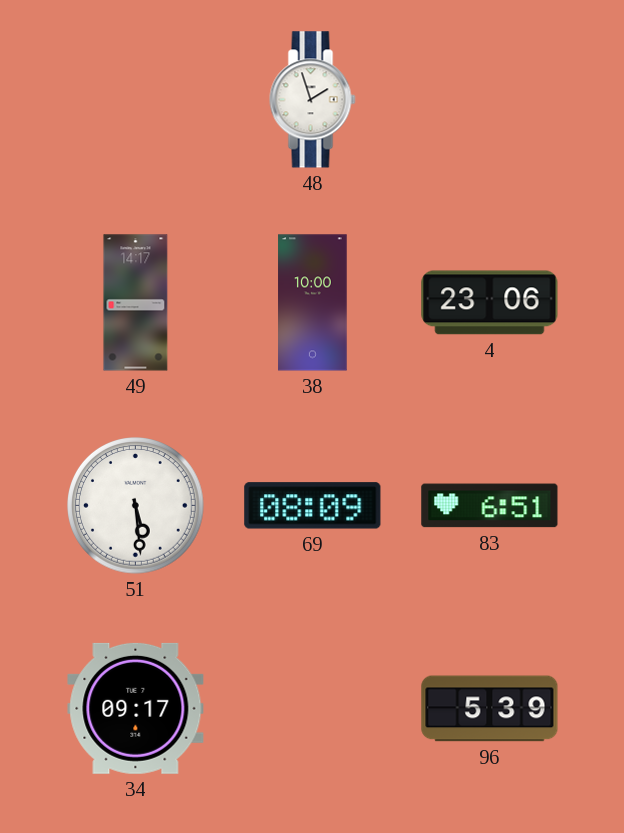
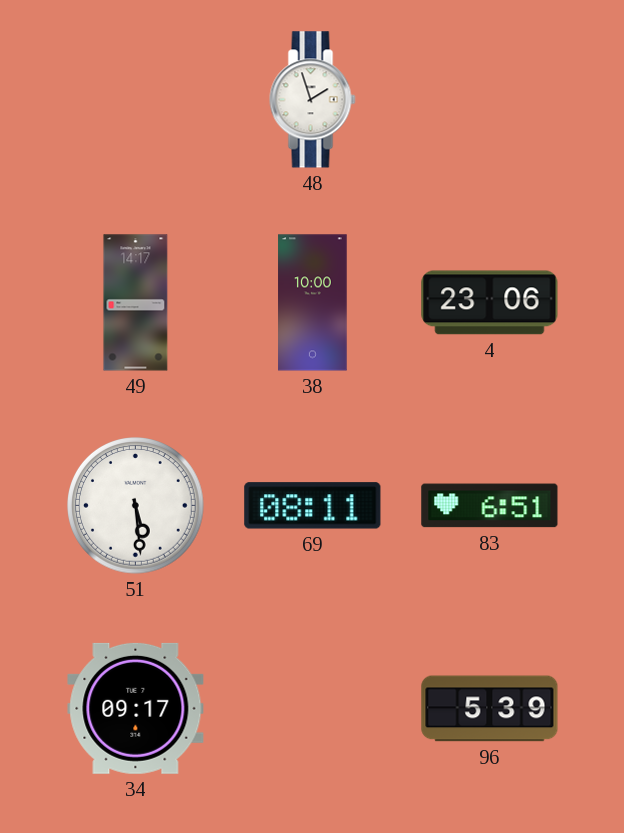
69: 08:09 -> 08:11 (313, 506)
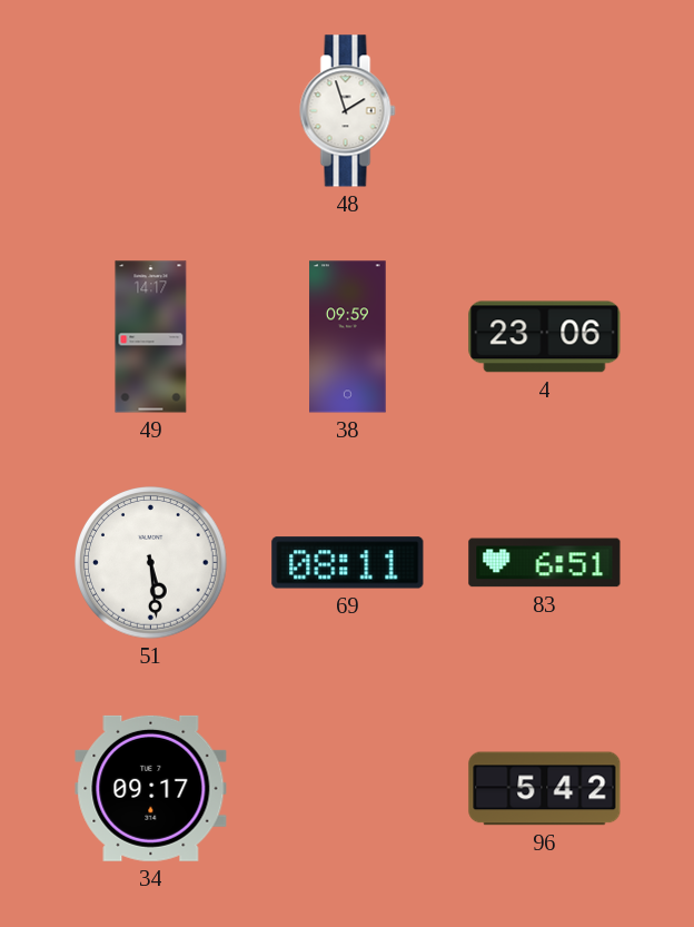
38: 10:00 -> 09:59 (348, 337)
96: 5:39 -> 5:42 (545, 789)
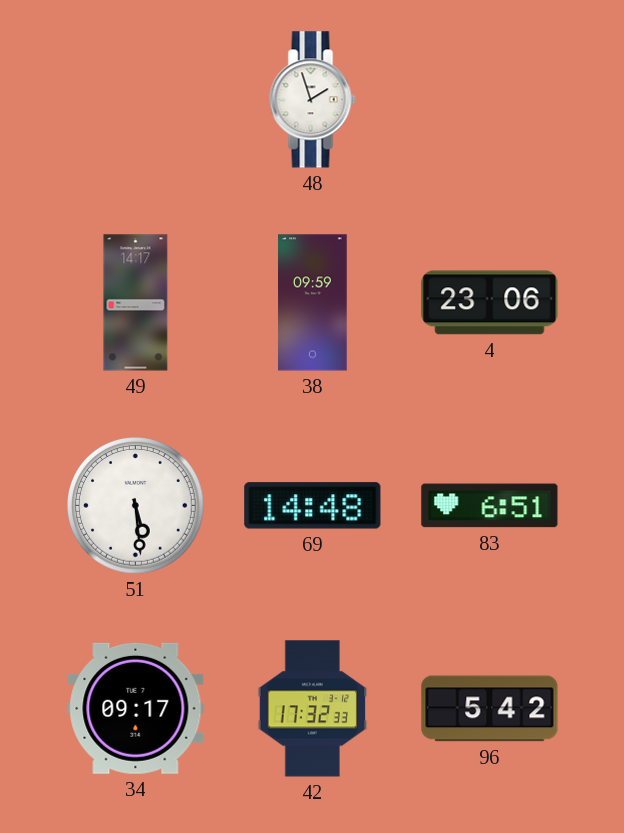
69: 08:11 -> 14:48 (313, 506)
42: none -> 17:32 (313, 709)
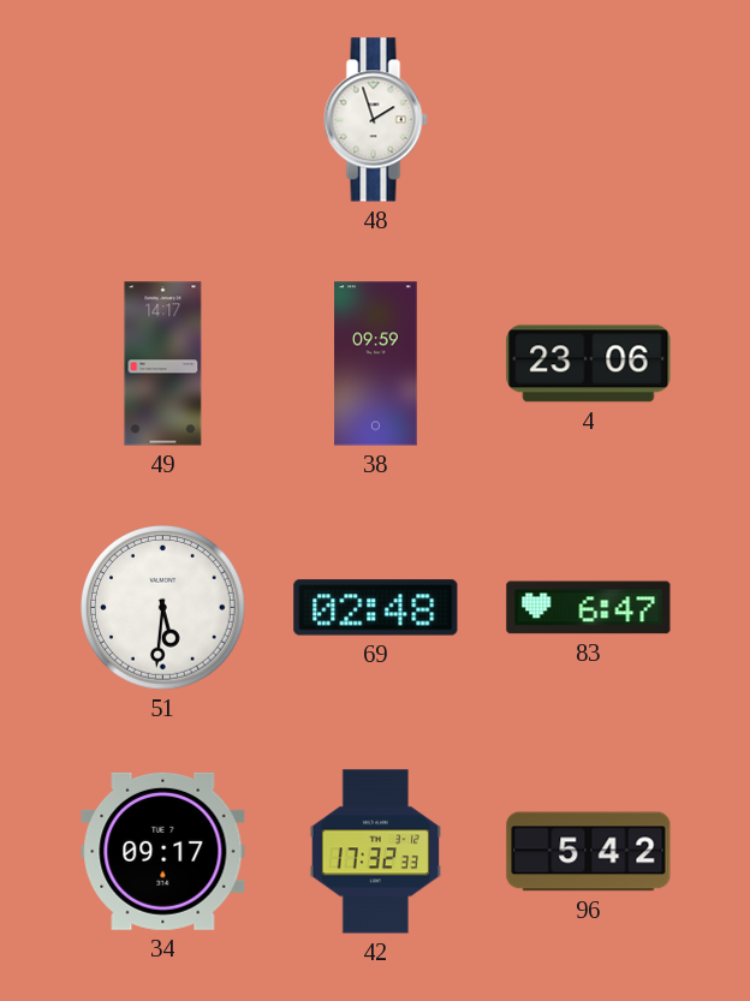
51: 5:29 -> 5:31 (163, 608)
69: 14:48 -> 02:48 (376, 608)
83: 6:51 -> 6:47 (589, 608)
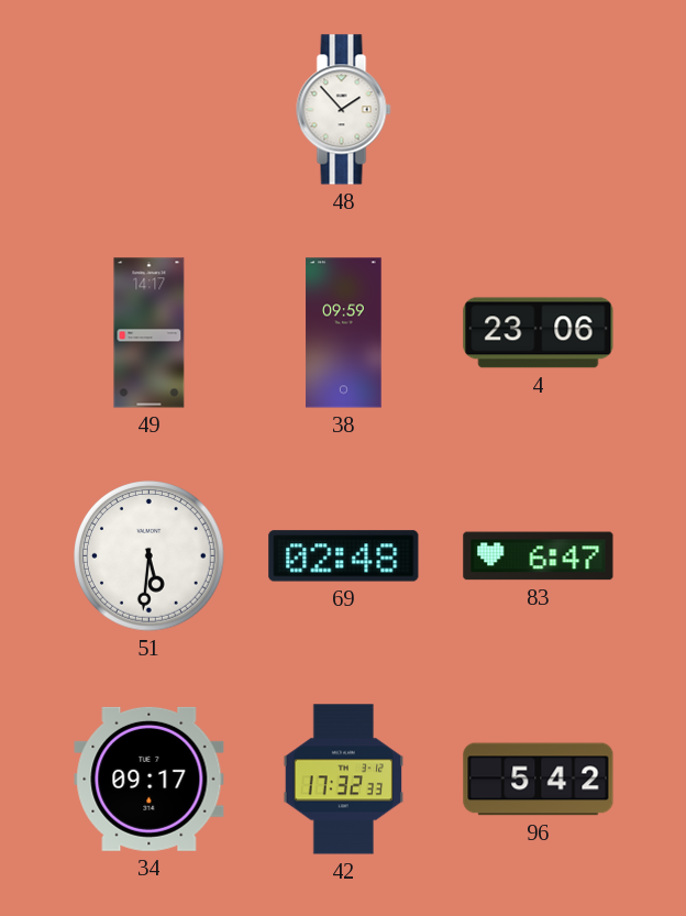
48: 1:57 -> 1:53 (344, 110)
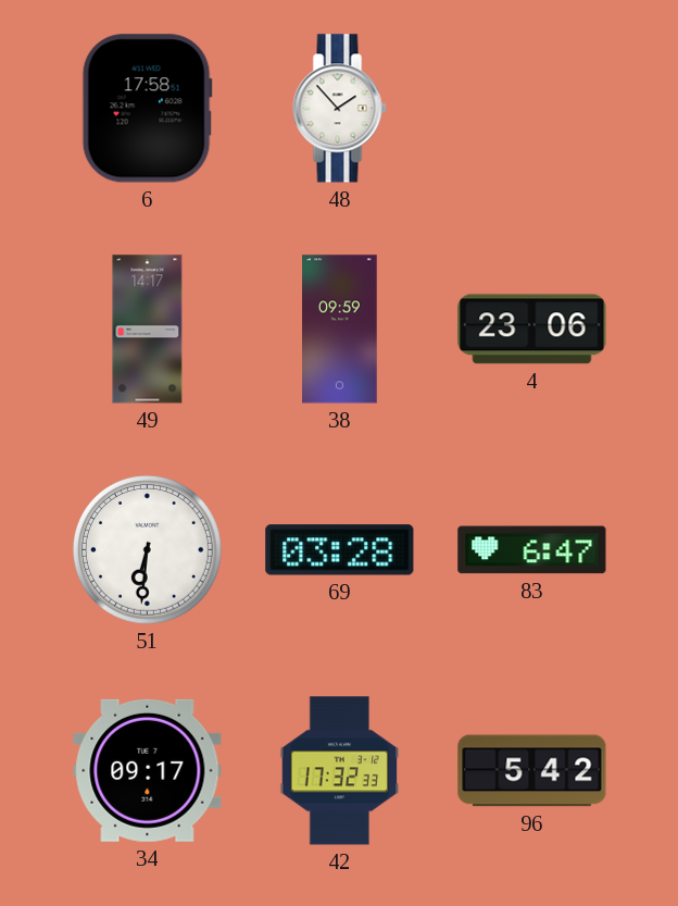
6: none -> 17:58 (147, 109)
51: 5:31 -> 6:31 (148, 550)
69: 02:48 -> 03:28 (340, 550)
